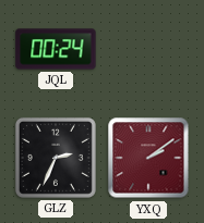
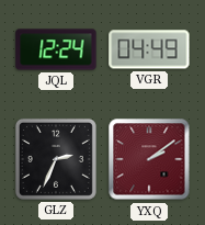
JQL: 00:24 -> 12:24 (56, 49)
VGR: none -> 04:49 (149, 49)
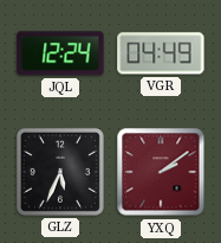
GLZ: 2:34 -> 5:34 (60, 172)
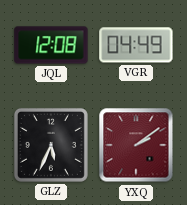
JQL: 12:24 -> 12:08 (51, 45)
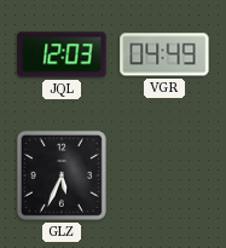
JQL: 12:08 -> 12:03 (62, 54)
YXQ: 2:09 -> none (136, 145)
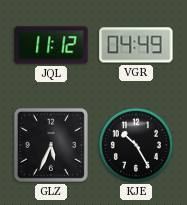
JQL: 12:03 -> 11:12 (51, 45)
KJE: none -> 10:25 (136, 145)
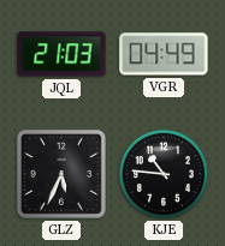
JQL: 11:12 -> 21:03 (61, 54)
KJE: 10:25 -> 10:46 (164, 174)
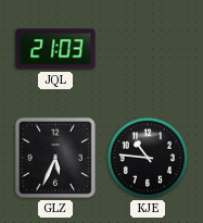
VGR: 04:49 -> none (164, 54)
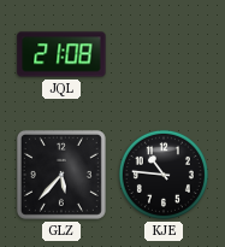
JQL: 21:03 -> 21:08 (61, 54)
GLZ: 5:34 -> 5:37 (61, 175)
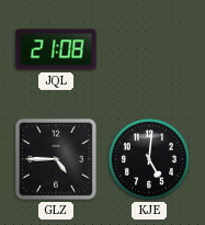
GLZ: 5:37 -> 4:45 (56, 159)
KJE: 10:46 -> 5:01 (149, 159)
